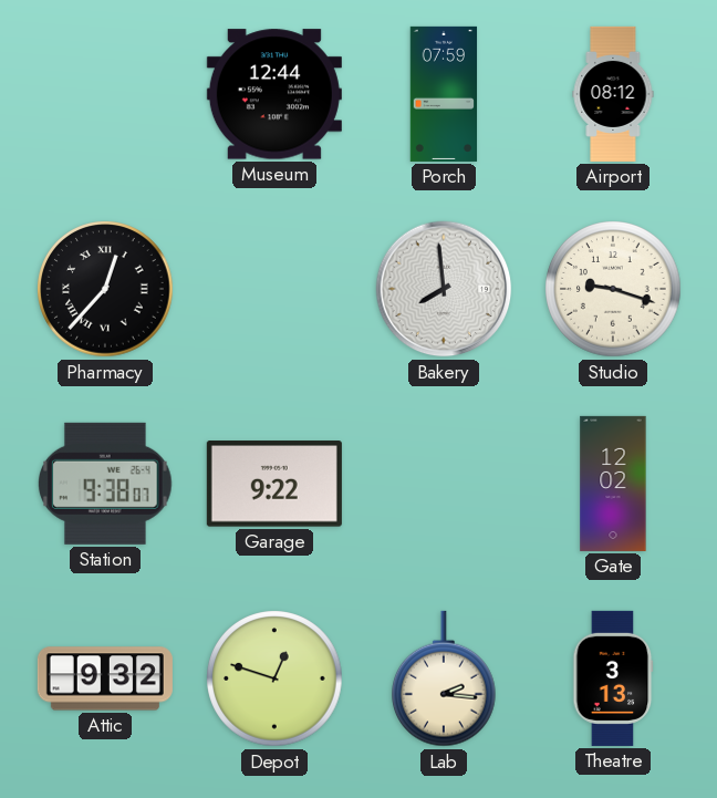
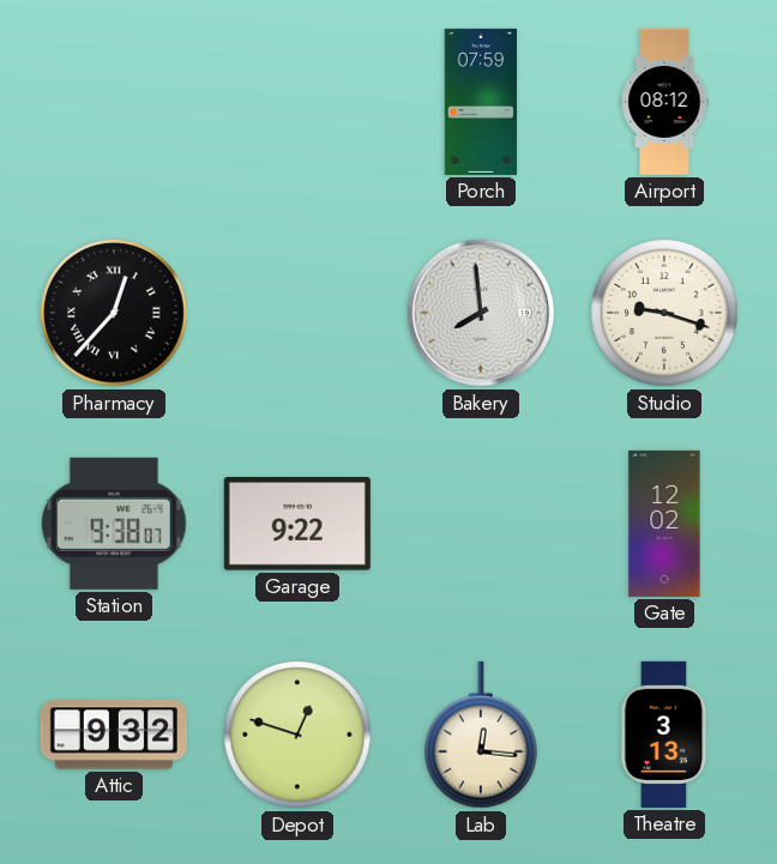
Museum: 12:44 -> none (274, 94)
Lab: 2:16 -> 12:16 (482, 735)
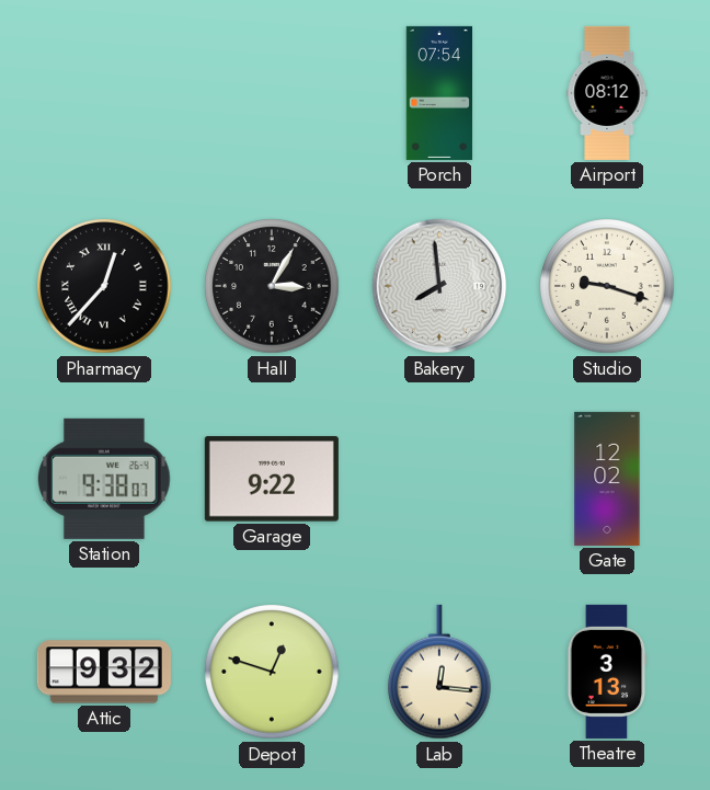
Porch: 07:59 -> 07:54 (439, 93)
Hall: none -> 3:05 (272, 286)
